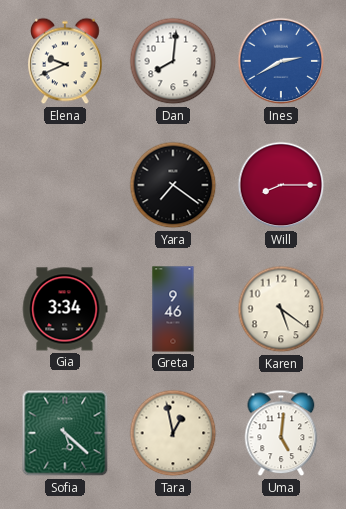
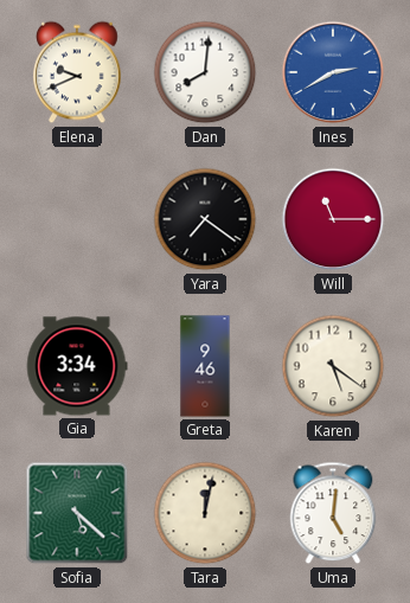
Will: 8:15 -> 11:15 (333, 219)
Tara: 12:58 -> 12:02 (205, 513)
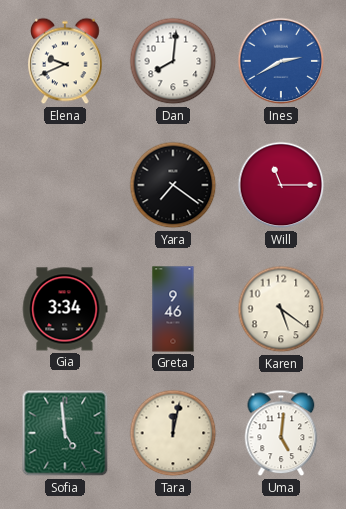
Sofia: 5:22 -> 4:59 (65, 433)
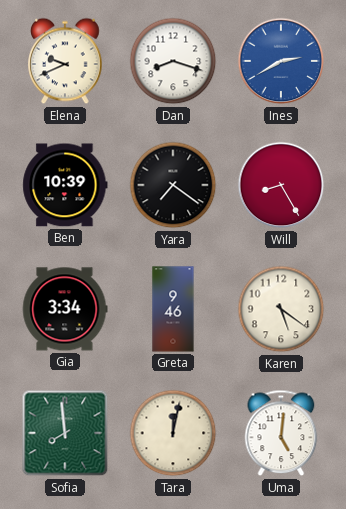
Dan: 8:01 -> 8:18 (173, 61)
Ben: none -> 10:39 (65, 185)
Will: 11:15 -> 8:25 (281, 185)
Sofia: 4:59 -> 7:59 (65, 433)
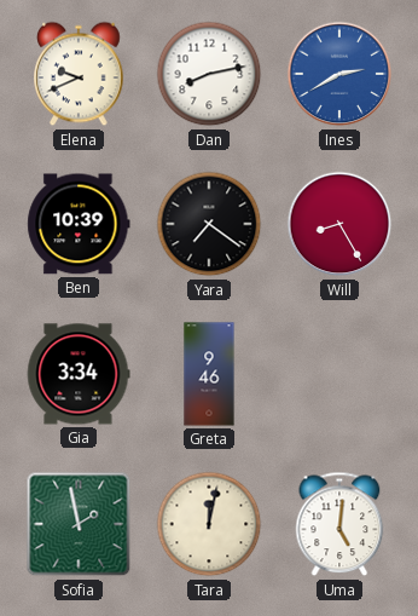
Dan: 8:18 -> 8:13 (209, 74)
Karen: 5:21 -> none (281, 309)
Sofia: 7:59 -> 1:58 (79, 524)
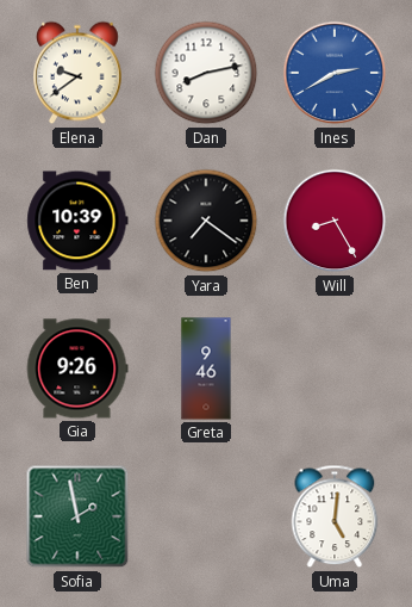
Elena: 9:41 -> 9:39 (77, 73)
Gia: 3:34 -> 9:26 (77, 368)
Tara: 12:02 -> none (209, 524)
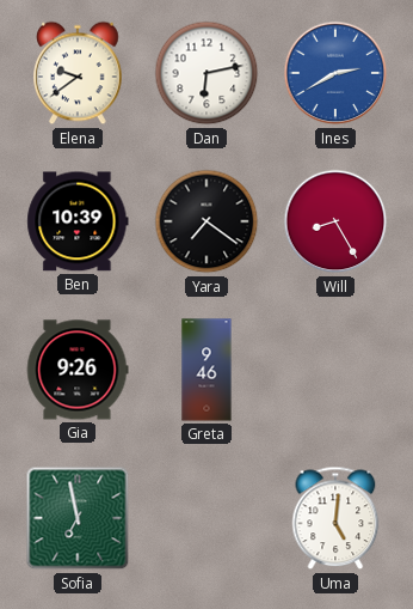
Dan: 8:13 -> 6:13 (207, 73)
Sofia: 1:58 -> 6:58 (78, 518)
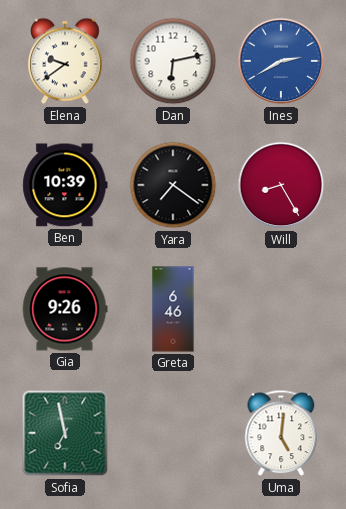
Greta: 9:46 -> 6:46 (173, 309)
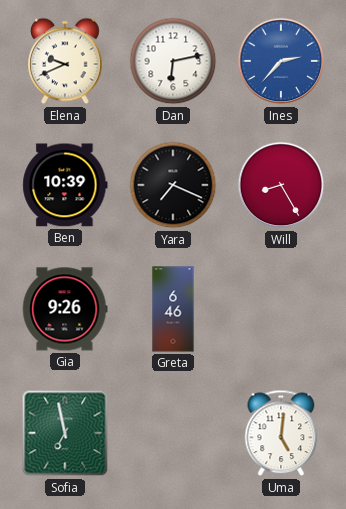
Elena: 9:39 -> 9:41 (65, 61)
Ines: 2:40 -> 2:37 (281, 61)
Yara: 7:21 -> 7:19 (173, 185)
